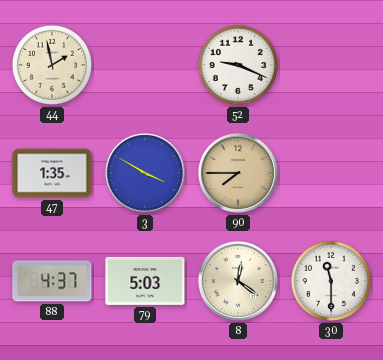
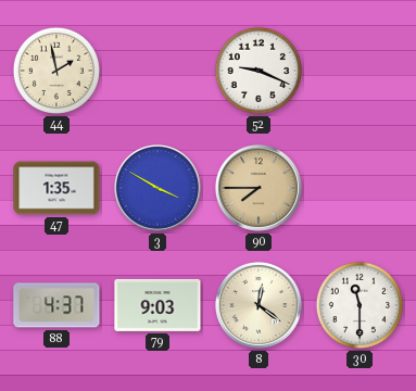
79: 5:03 -> 9:03 (157, 305)
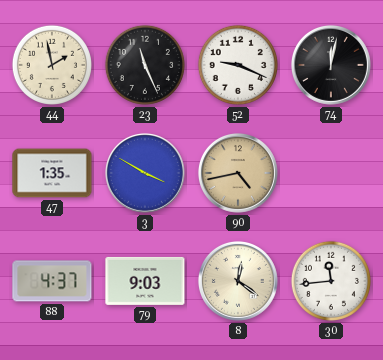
23: none -> 11:26 (145, 65)
74: none -> 12:02 (331, 65)
90: 7:45 -> 4:43 (238, 173)
30: 11:30 -> 11:44 (331, 281)
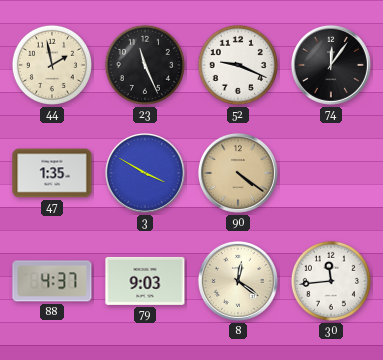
74: 12:02 -> 12:06 (331, 65)
90: 4:43 -> 4:21 (238, 173)
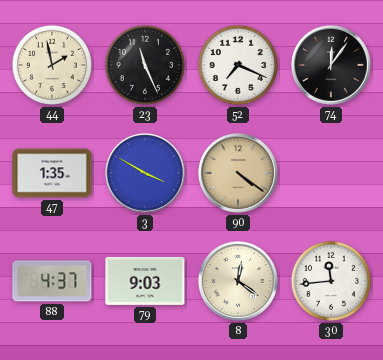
52: 9:19 -> 7:19 (238, 65)
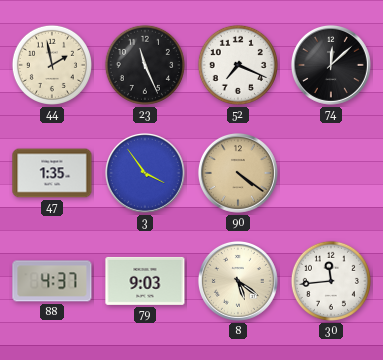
74: 12:06 -> 12:08 (331, 65)
3: 3:50 -> 3:54 (145, 173)
8: 12:21 -> 5:21 (238, 281)
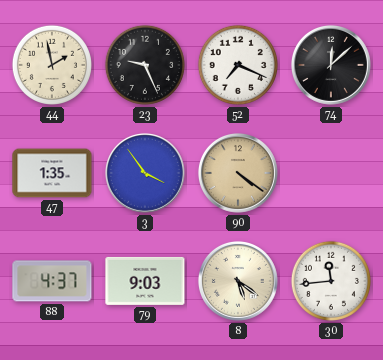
23: 11:26 -> 9:26 (145, 65)
